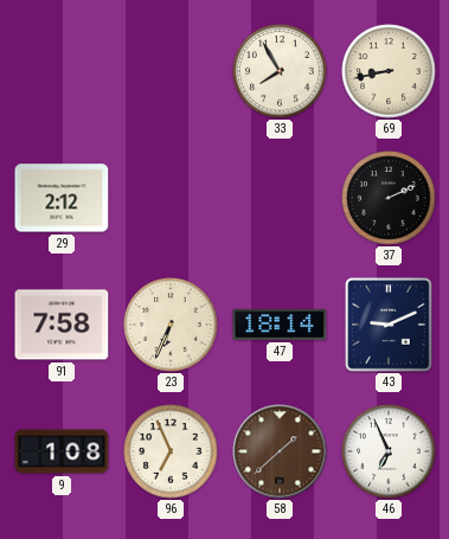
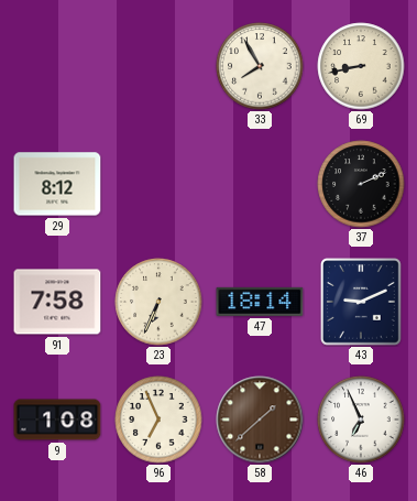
29: 2:12 -> 8:12 (57, 184)
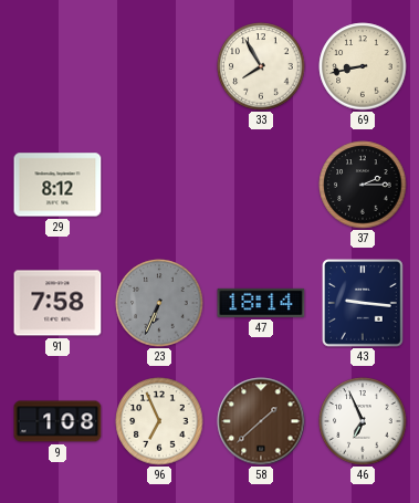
37: 2:11 -> 2:15 (363, 185)
23 dial: cream -> grey (159, 303)
43: 9:11 -> 9:16 (364, 304)
